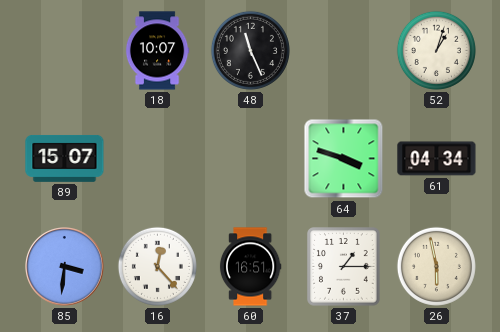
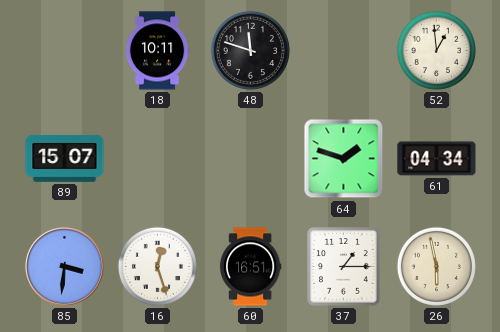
18: 10:07 -> 10:11 (157, 51)
48: 11:26 -> 11:48 (250, 50)
52: 1:03 -> 12:59 (436, 50)
64: 3:48 -> 1:48 (344, 159)
16: 12:23 -> 12:27 (157, 266)
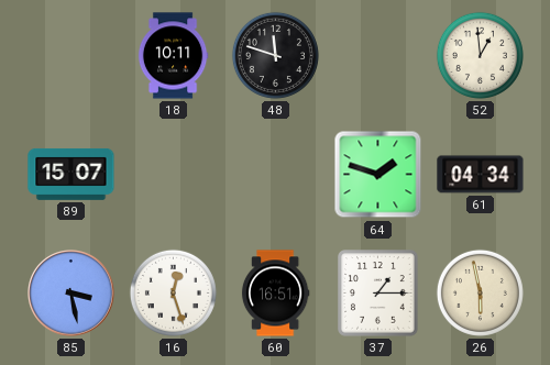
85: 3:31 -> 3:28 (71, 294)
